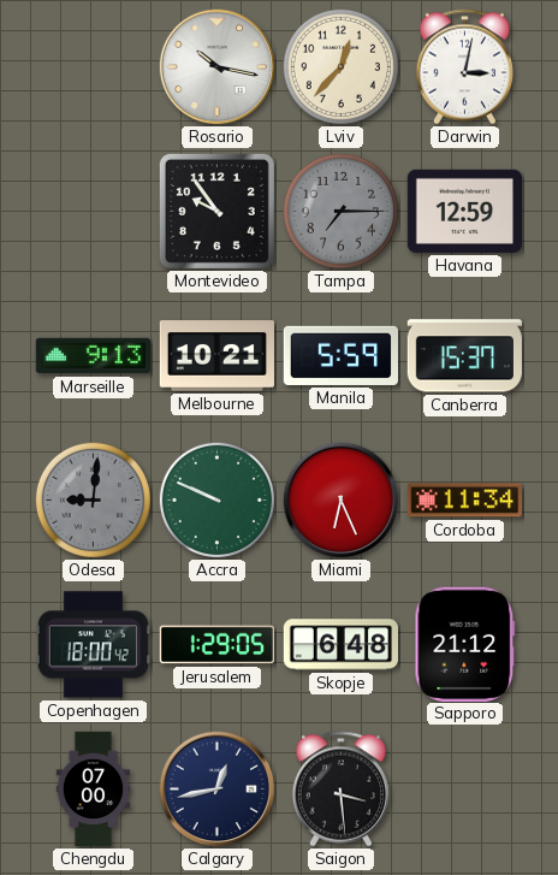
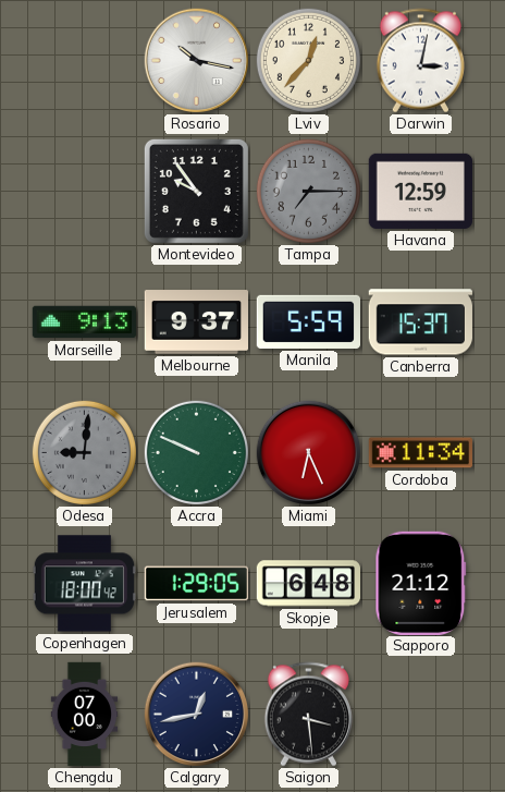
Melbourne: 10:21 -> 9:37 (196, 322)
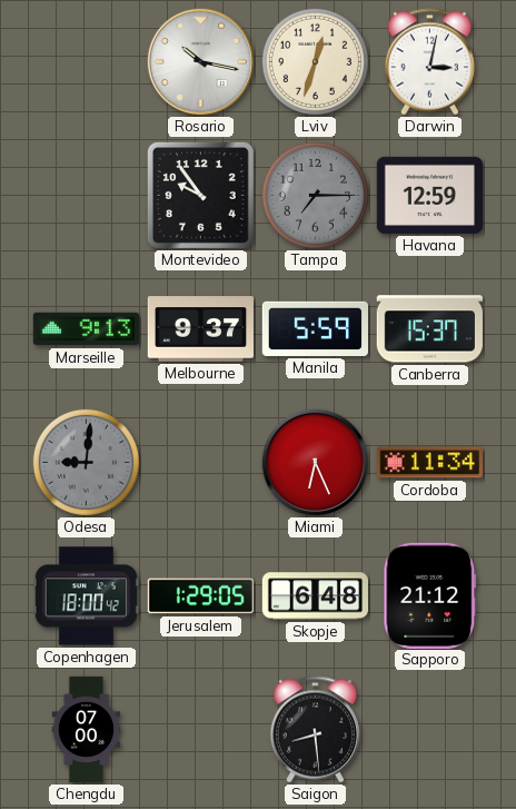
Lviv: 12:37 -> 12:33 (315, 61)
Accra: 9:49 -> none (196, 452)
Calgary: 12:43 -> none (197, 715)
Saigon: 3:29 -> 8:29 (315, 730)
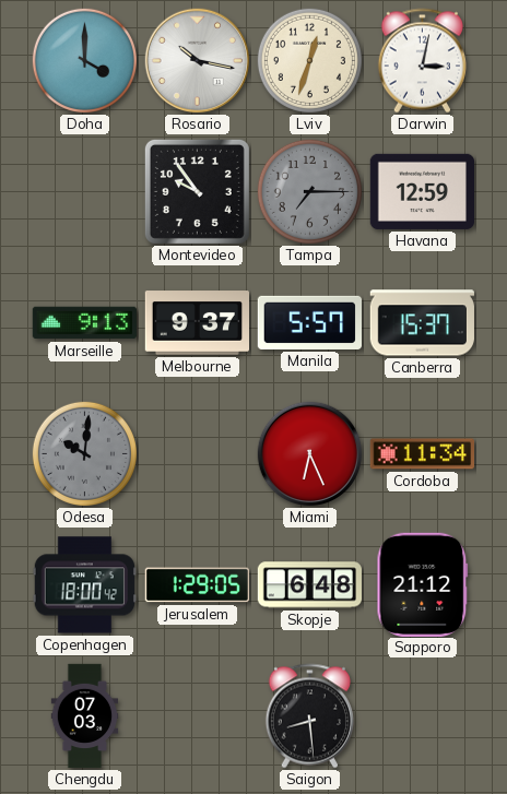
Doha: none -> 4:00 (84, 60)
Manila: 5:59 -> 5:57 (309, 322)
Odesa: 9:01 -> 10:01 (84, 453)
Chengdu: 07:00 -> 07:03 (85, 716)
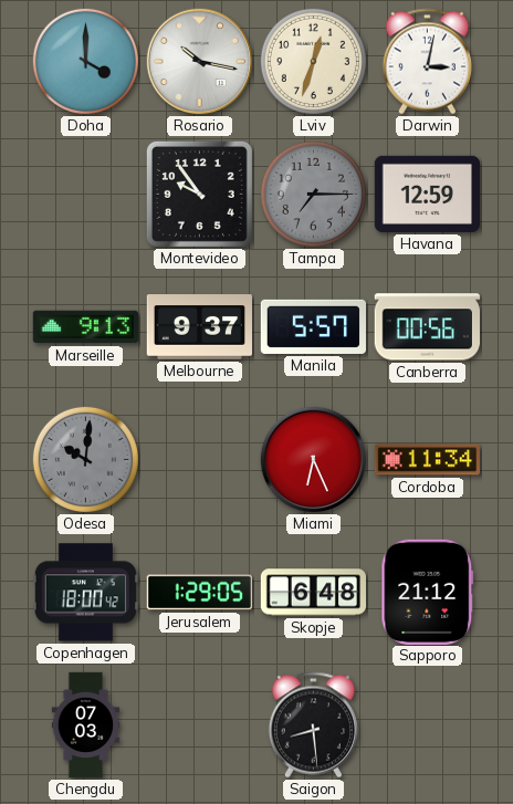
Canberra: 15:37 -> 00:56 (427, 327)
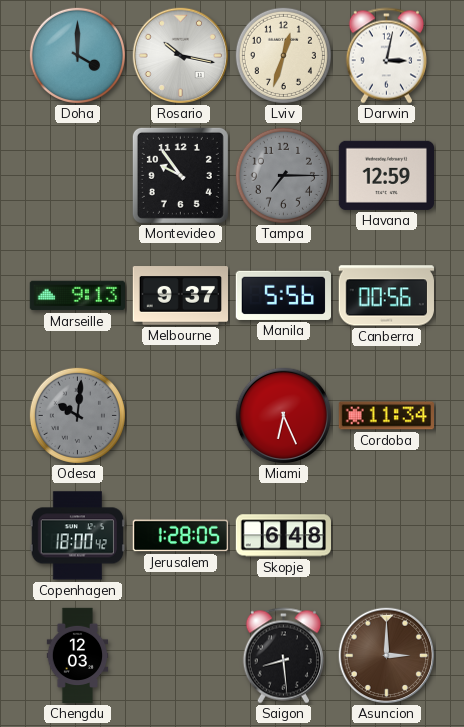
Manila: 5:57 -> 5:56 (283, 295)
Jerusalem: 1:29 -> 1:28 (180, 536)
Sapporo: 21:12 -> none (428, 592)
Chengdu: 07:03 -> 12:03 (78, 656)
Asuncion: none -> 3:00 (387, 656)
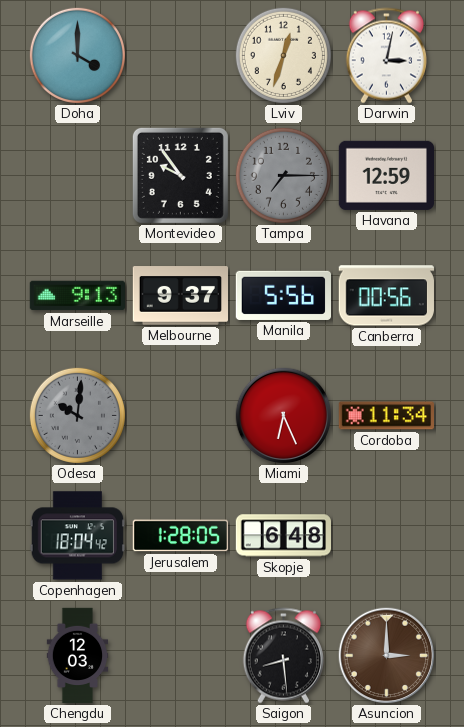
Rosario: 10:17 -> none (181, 56)
Copenhagen: 18:00 -> 18:04 (77, 536)
